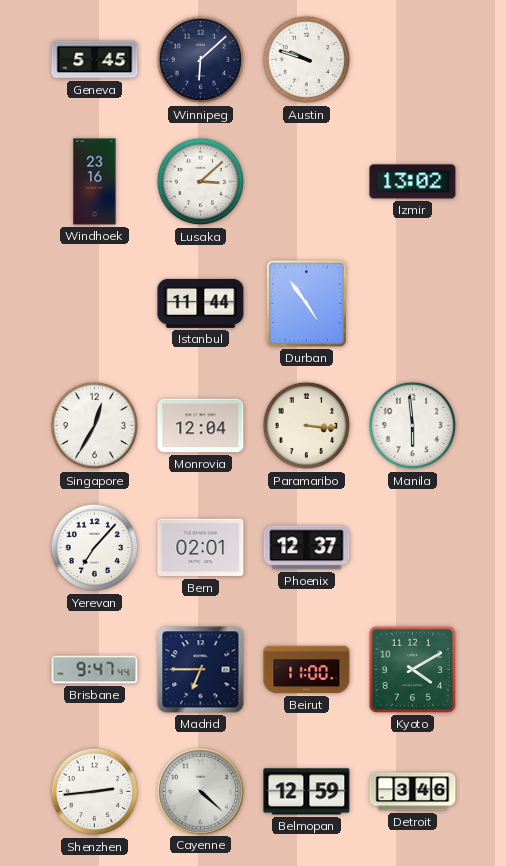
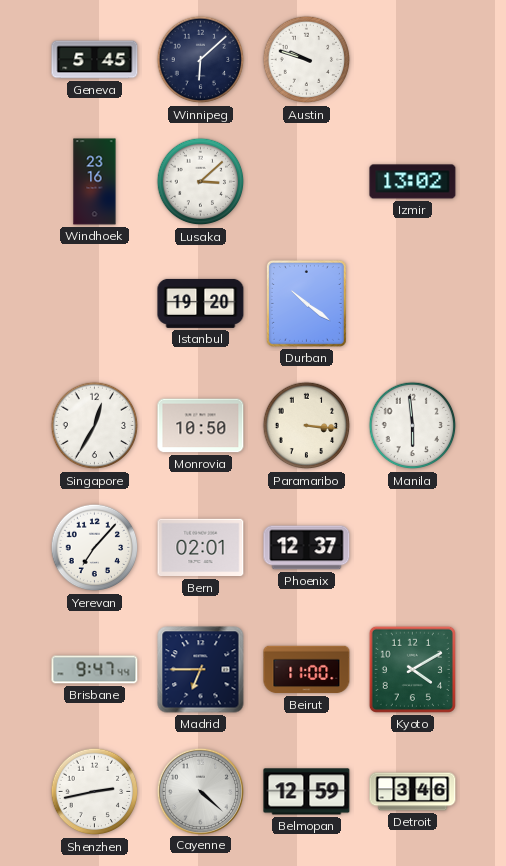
Istanbul: 11:44 -> 19:20 (201, 303)
Durban: 4:54 -> 10:21 (306, 303)
Monrovia: 12:04 -> 10:50 (201, 426)
Shenzhen: 2:44 -> 2:43 (95, 792)
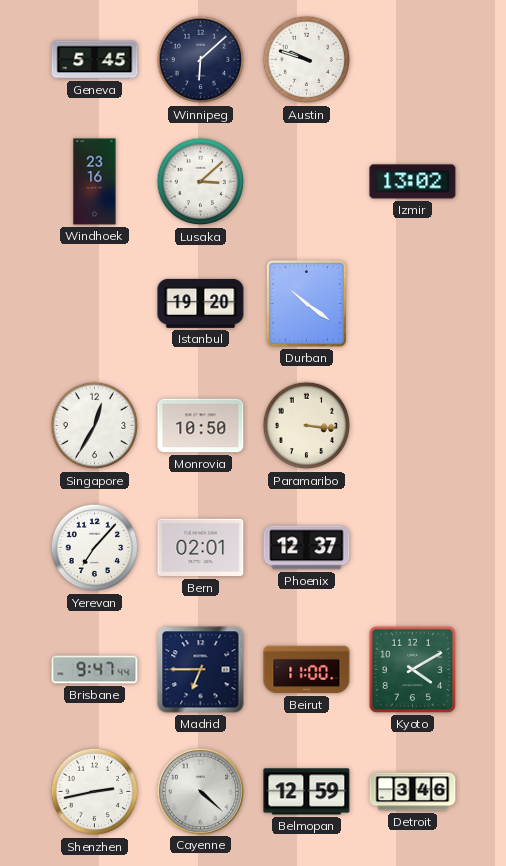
Manila: 5:59 -> none (413, 426)
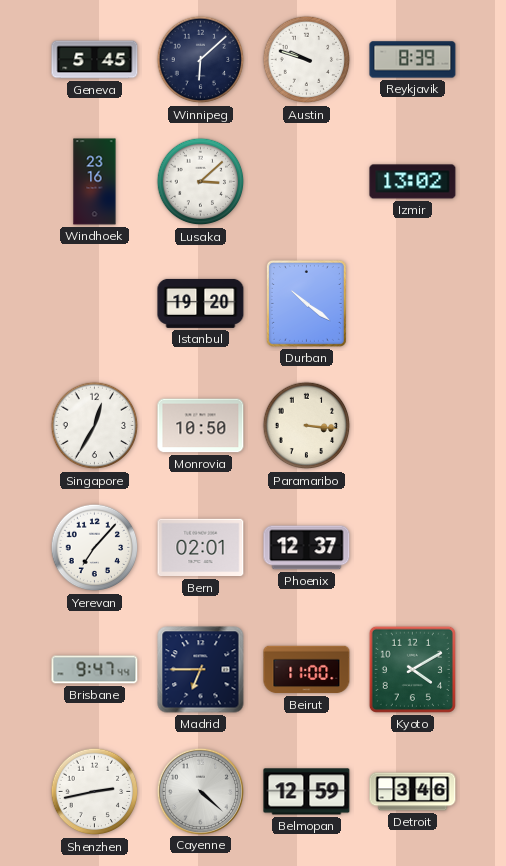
Reykjavik: none -> 8:39 (413, 60)
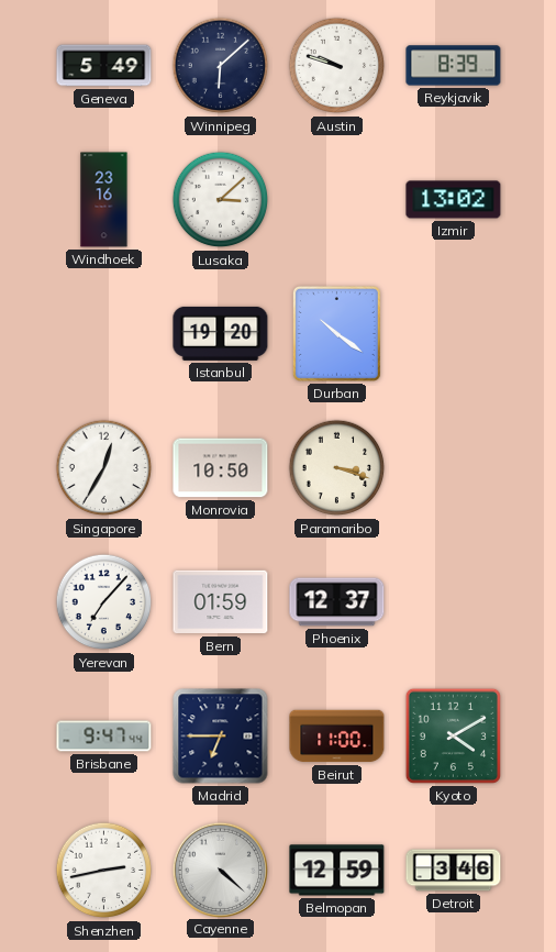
Geneva: 5:45 -> 5:49 (104, 66)
Paramaribo: 3:16 -> 3:18 (337, 468)
Bern: 02:01 -> 01:59 (221, 602)
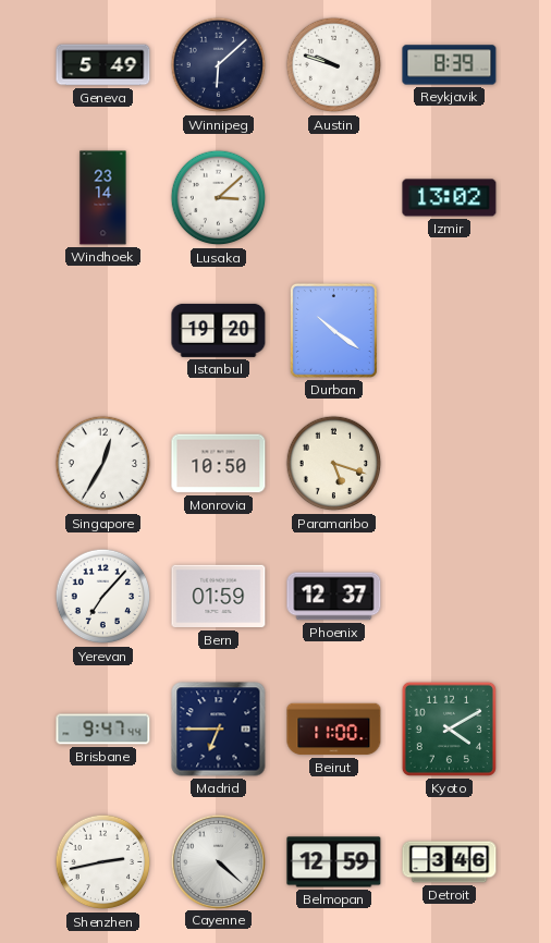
Windhoek: 23:16 -> 23:14 (103, 198)
Paramaribo: 3:18 -> 5:18 (334, 464)
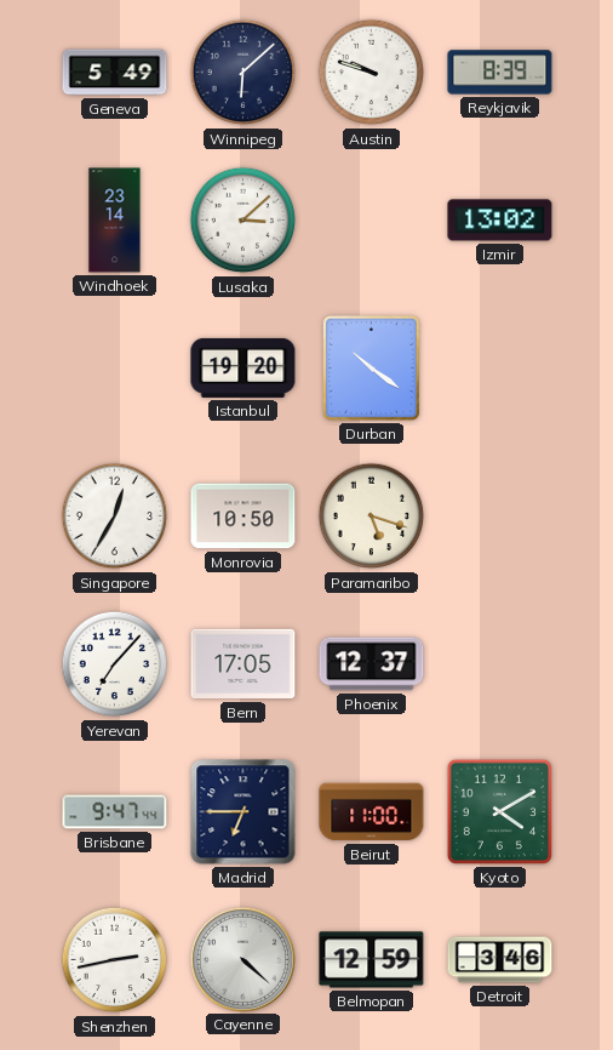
Bern: 01:59 -> 17:05 (244, 664)
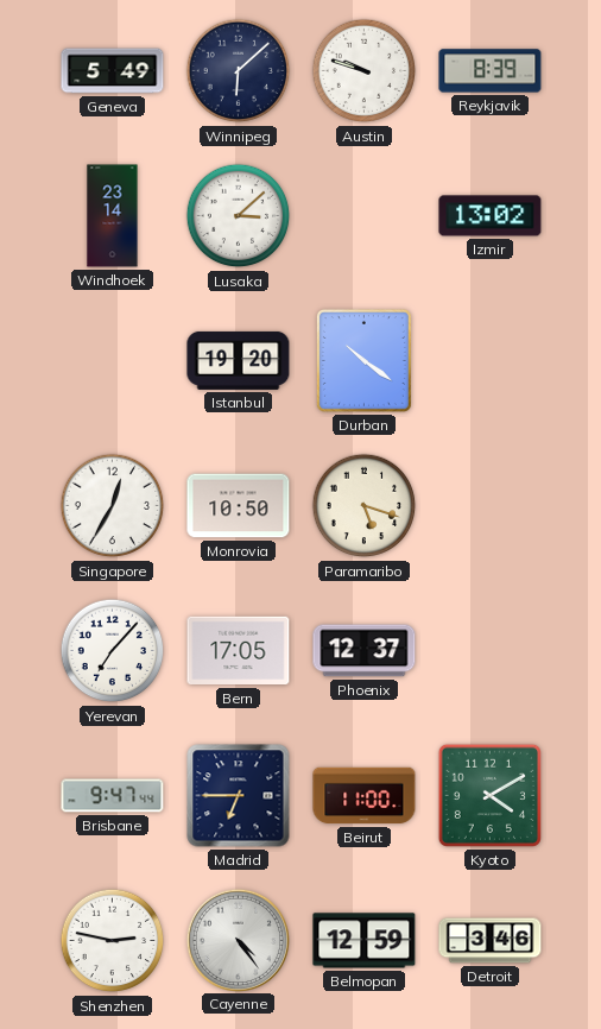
Shenzhen: 2:43 -> 2:47 (113, 941)
Cayenne: 4:22 -> 4:24 (238, 940)
